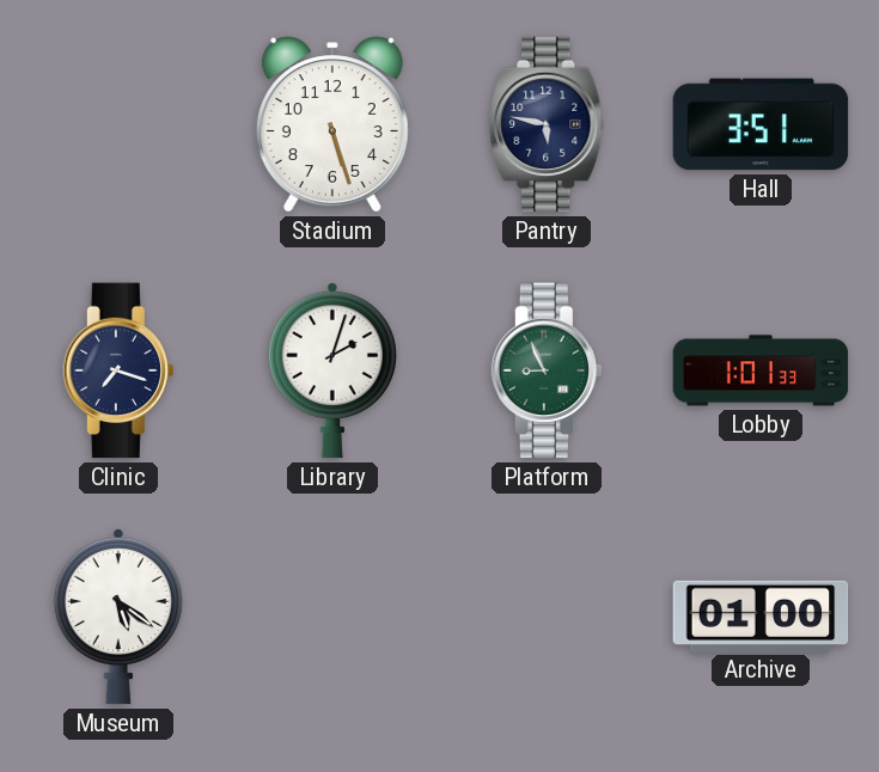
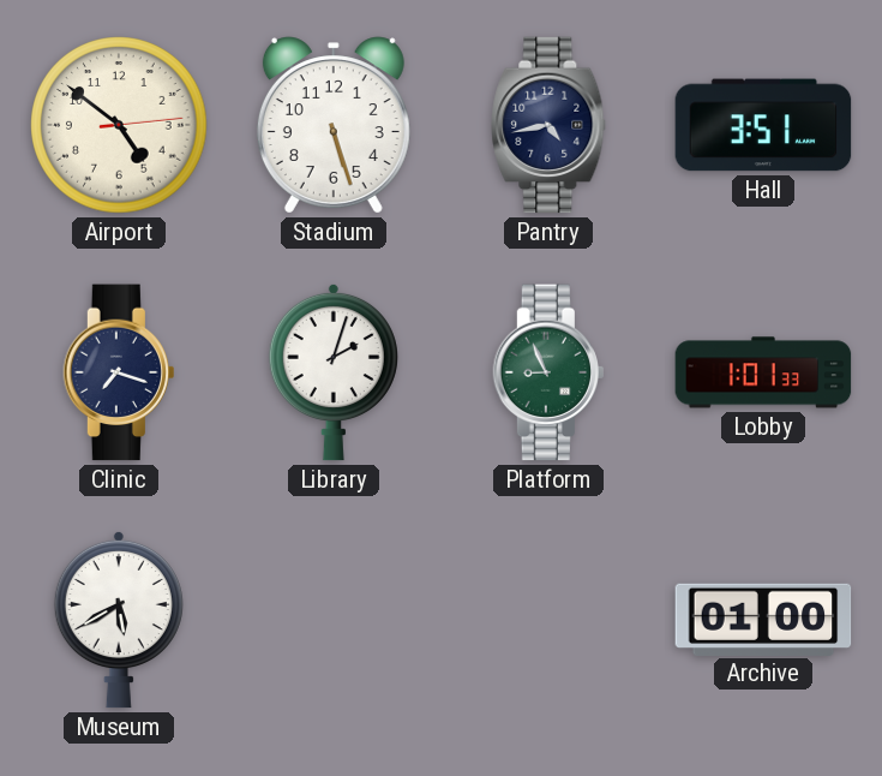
Airport: none -> 4:51 (119, 125)
Pantry: 5:47 -> 4:43 (548, 125)
Museum: 5:21 -> 5:40 (119, 620)
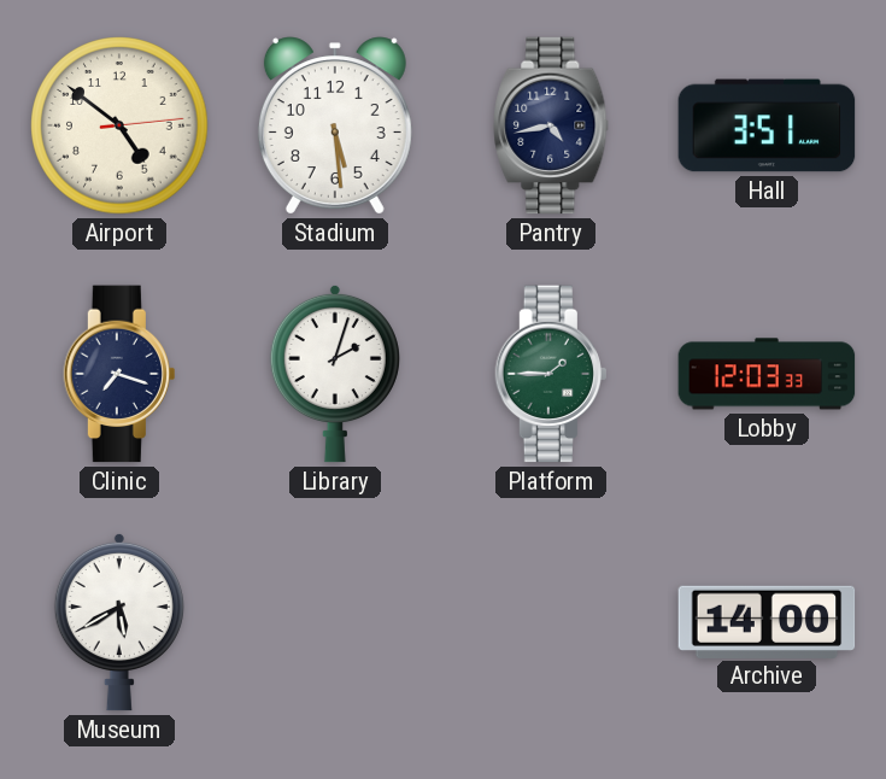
Stadium: 5:27 -> 5:29 (335, 125)
Platform: 8:56 -> 1:45 (550, 374)
Lobby: 1:01 -> 12:03 (767, 374)
Archive: 01:00 -> 14:00 (767, 621)
